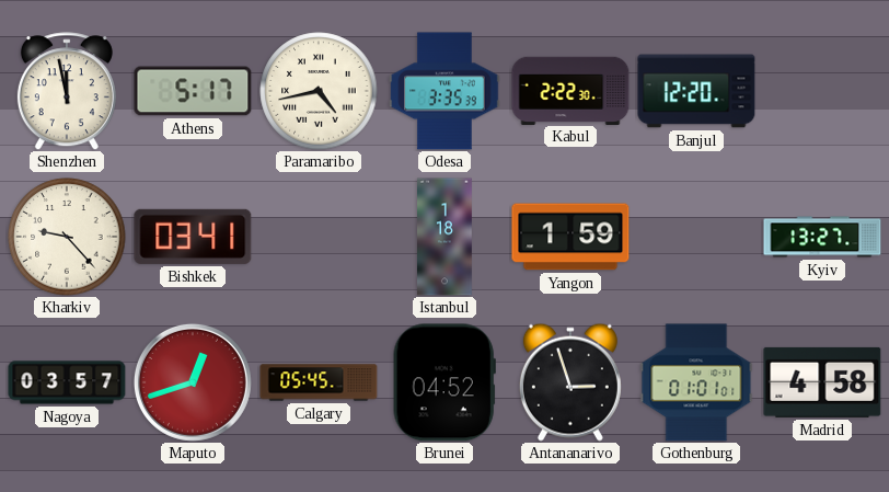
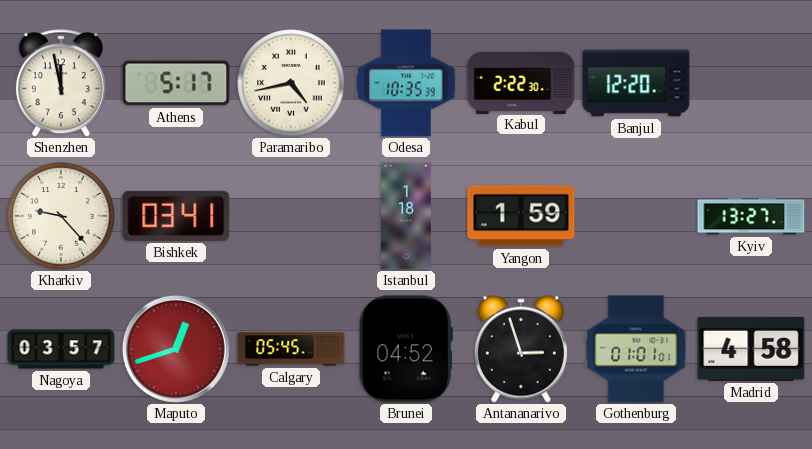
Odesa: 3:35 -> 10:35 (406, 83)
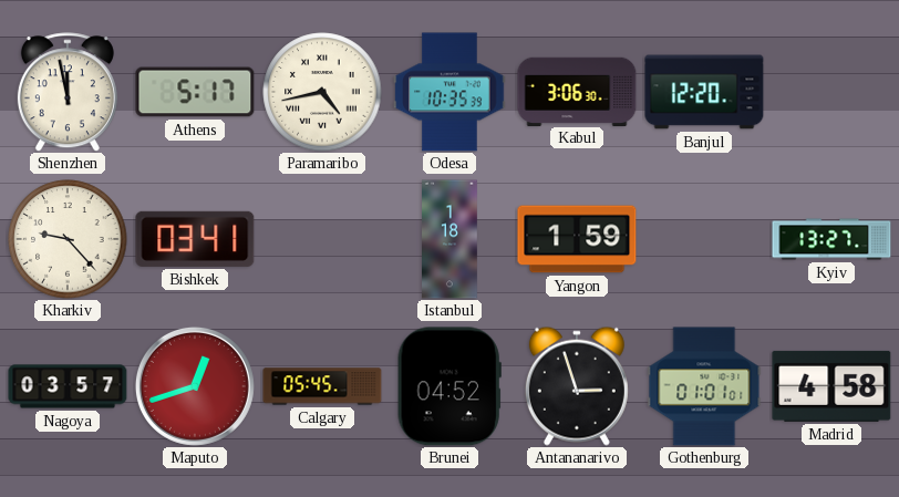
Kabul: 2:22 -> 3:06 (577, 91)
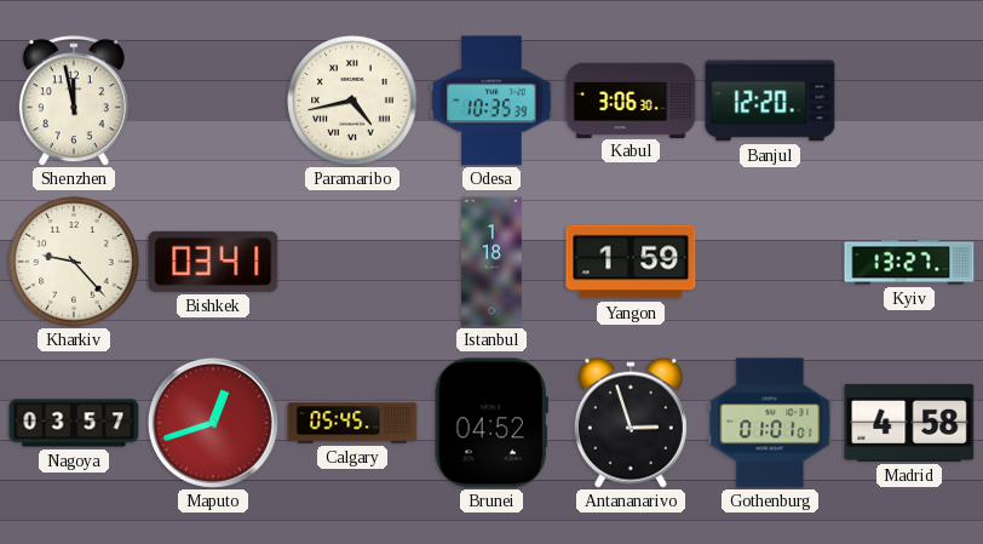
Athens: 5:17 -> none (195, 92)
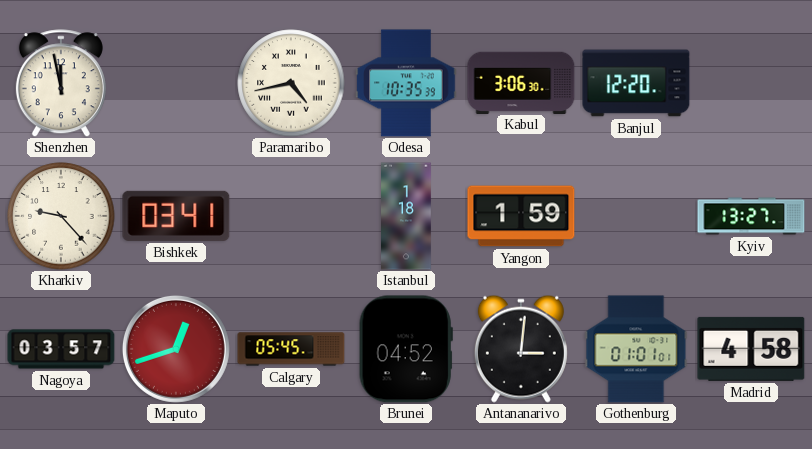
Antananarivo: 2:57 -> 3:01 (521, 349)
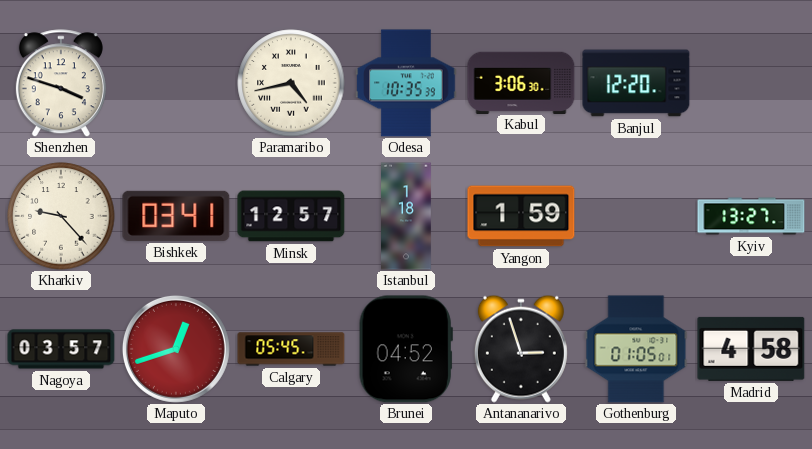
Shenzhen: 11:58 -> 3:48 (61, 83)
Minsk: none -> 12:57 (291, 216)
Antananarivo: 3:01 -> 2:57 (521, 349)
Gothenburg: 01:01 -> 01:05 (636, 349)
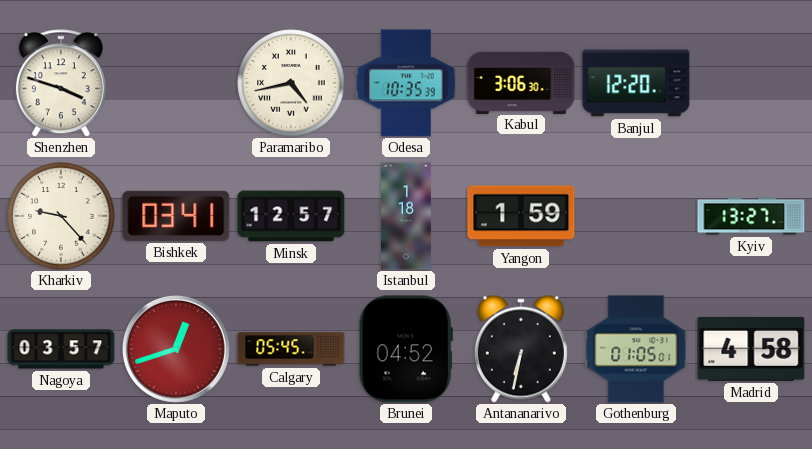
Antananarivo: 2:57 -> 6:32 (521, 349)
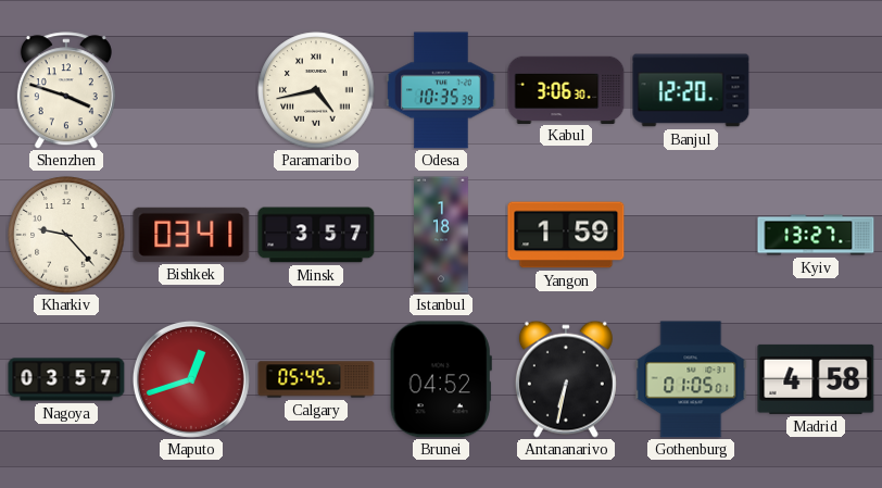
Minsk: 12:57 -> 3:57 (316, 235)
